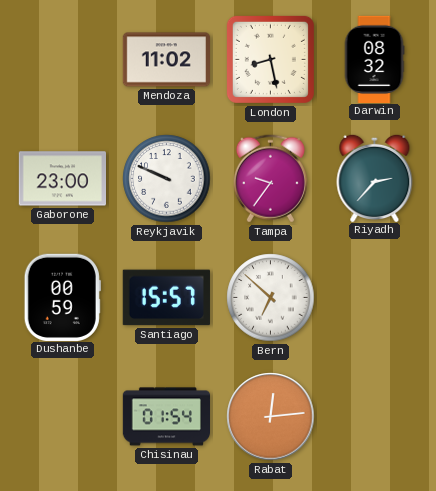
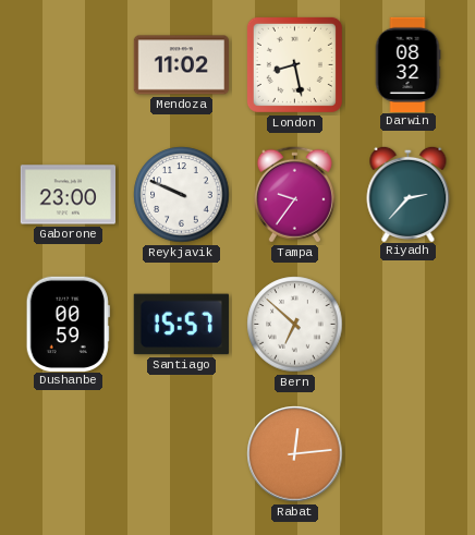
Chisinau: 01:54 -> none (166, 417)
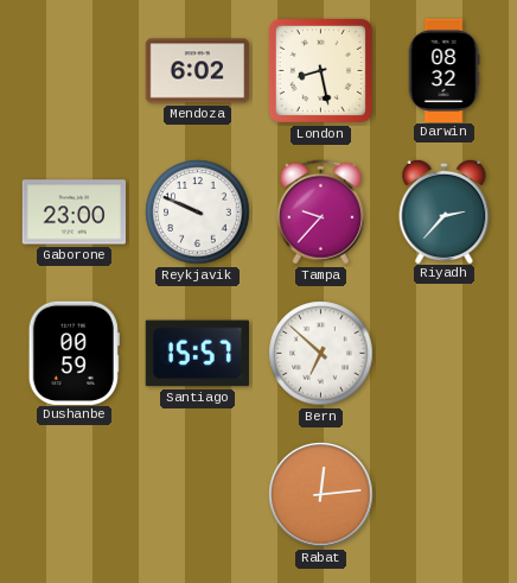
Mendoza: 11:02 -> 6:02 (197, 71)
Tampa: 9:36 -> 9:37 (320, 213)
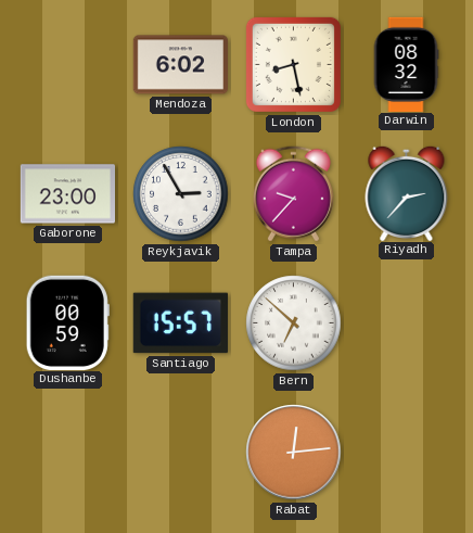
Reykjavik: 9:49 -> 2:55 (181, 194)
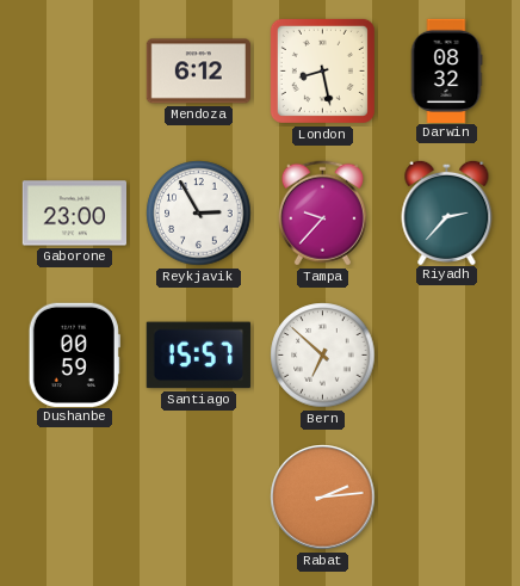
Mendoza: 6:02 -> 6:12 (198, 72)
Rabat: 12:14 -> 2:14 (323, 498)
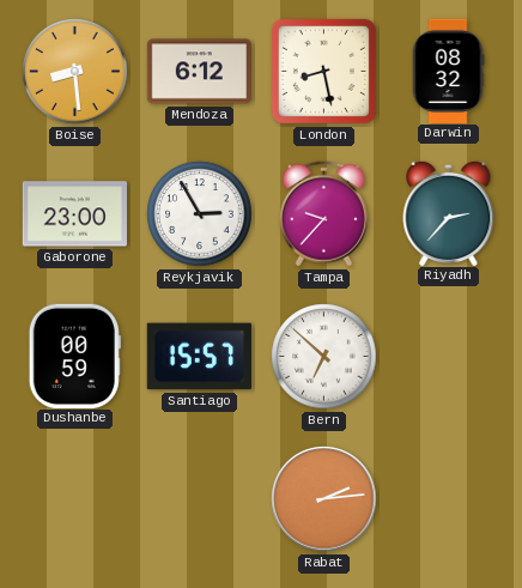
Boise: none -> 8:29 (75, 72)
